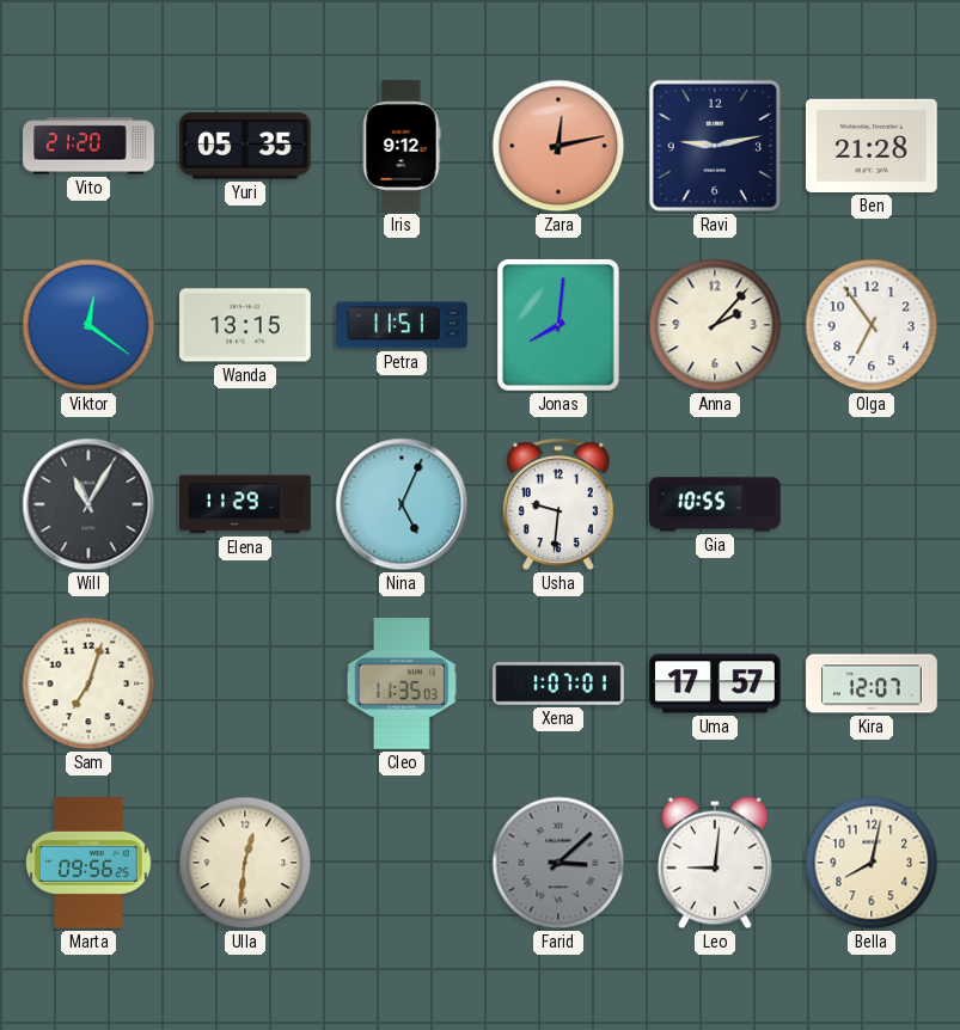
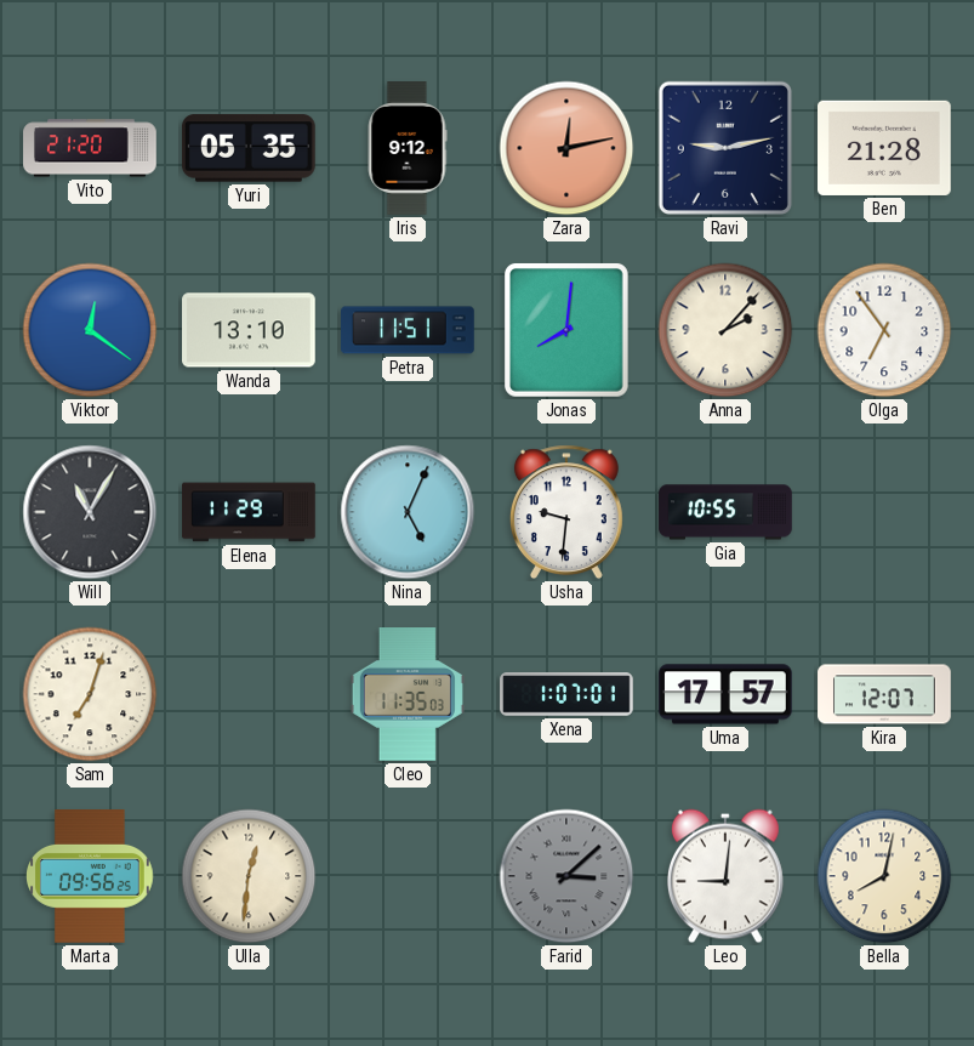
Wanda: 13:15 -> 13:10 (250, 330)
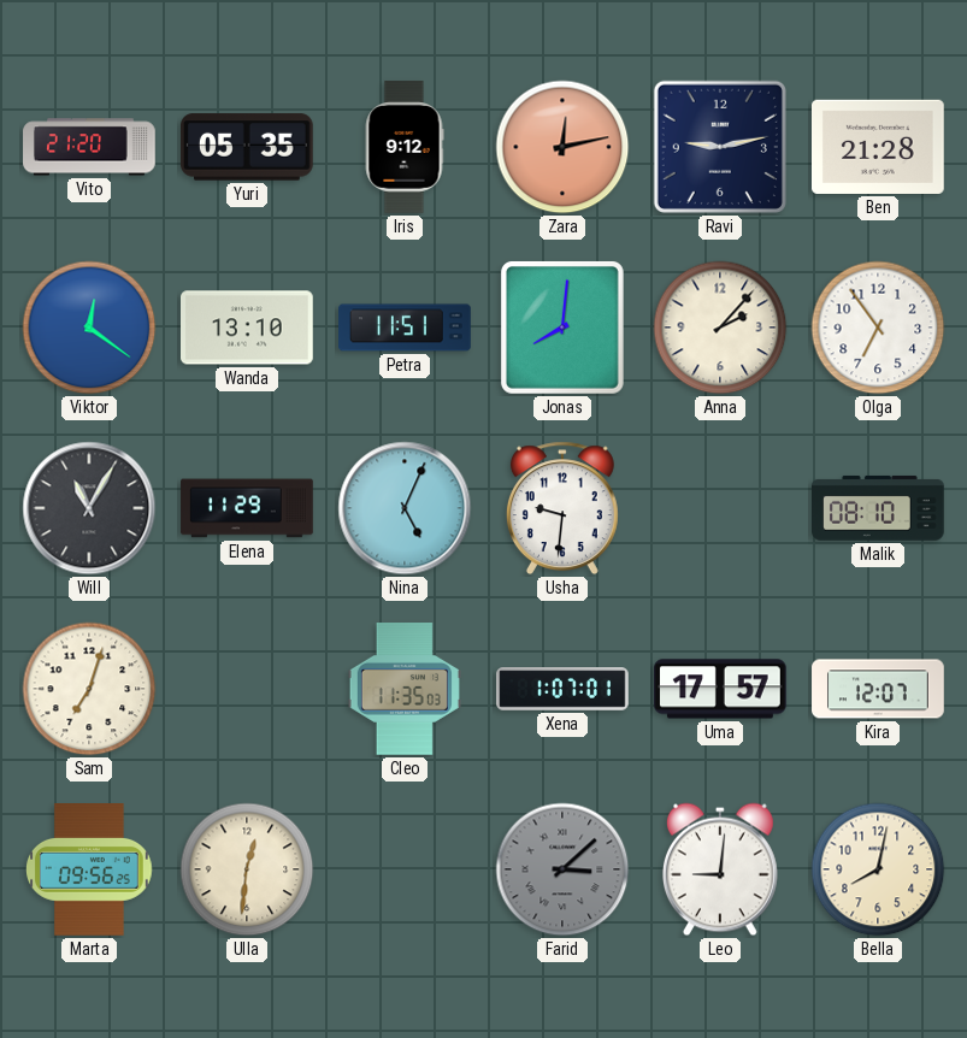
Gia: 10:55 -> none (725, 512)
Malik: none -> 08:10 (879, 508)
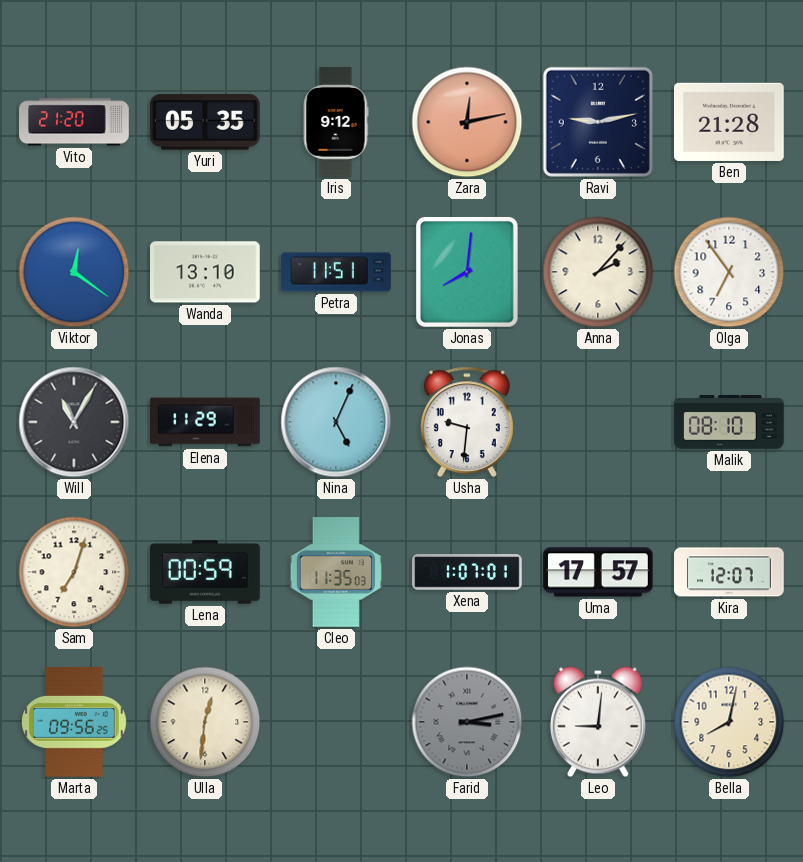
Lena: none -> 00:59 (205, 572)
Farid: 3:08 -> 3:13 (467, 722)
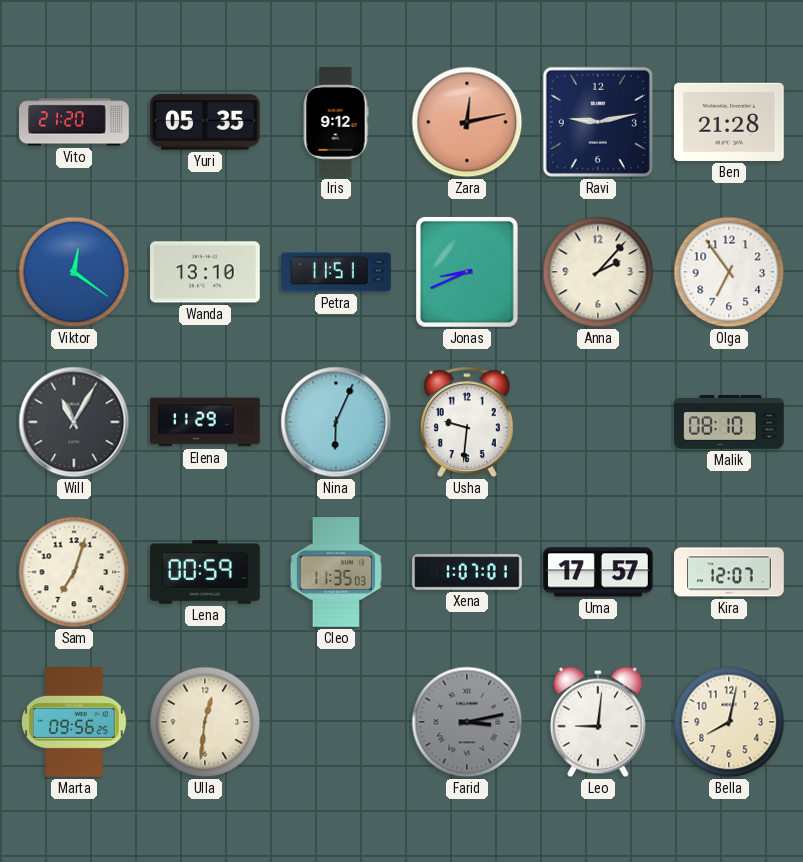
Jonas: 8:01 -> 8:41 (467, 272)
Nina: 5:04 -> 6:04 (336, 422)
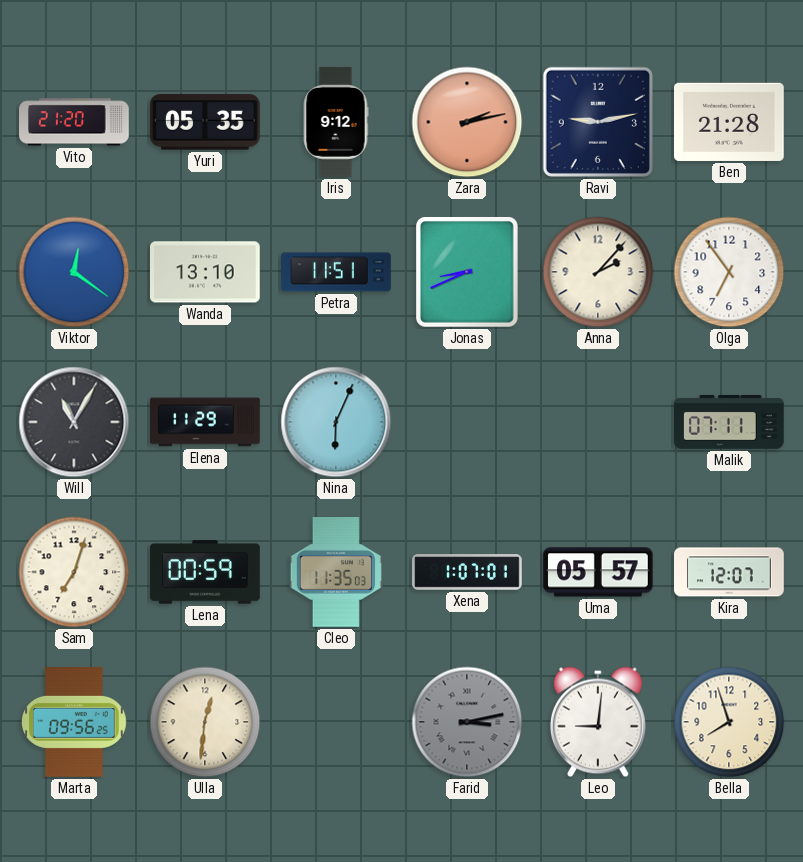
Zara: 12:13 -> 2:13 (467, 122)
Usha: 9:31 -> none (467, 422)
Malik: 08:10 -> 07:11 (730, 422)
Uma: 17:57 -> 05:57 (599, 572)
Bella: 8:02 -> 7:57 (729, 722)
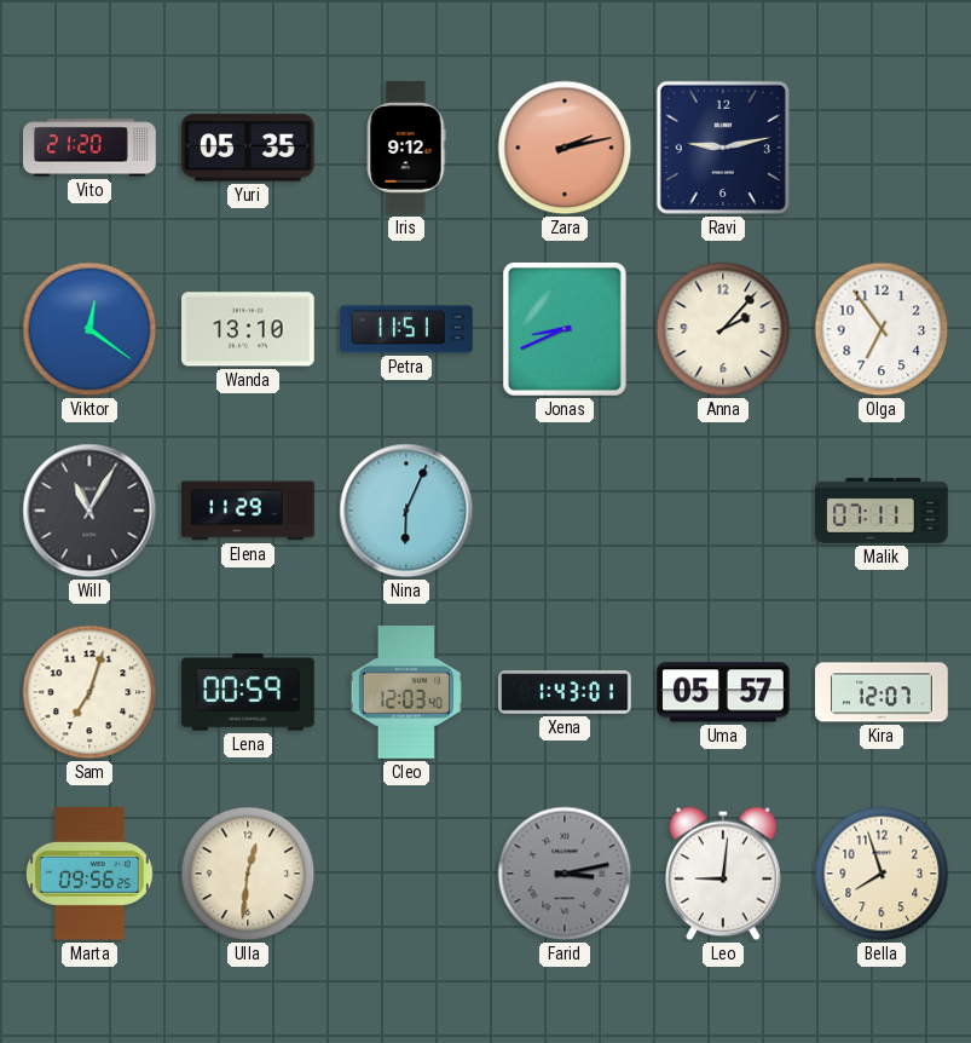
Ben: 21:28 -> none (730, 122)
Cleo: 11:35 -> 12:03 (406, 692)
Xena: 1:07 -> 1:43 (565, 692)
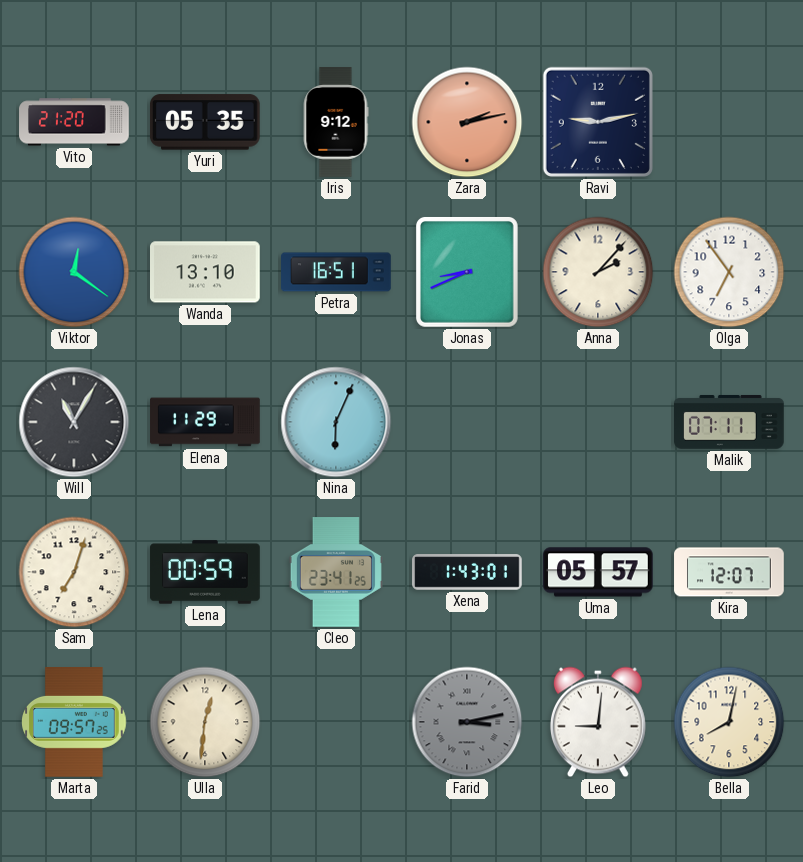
Petra: 11:51 -> 16:51 (336, 272)
Cleo: 12:03 -> 23:41 (336, 572)
Marta: 09:56 -> 09:57 (74, 723)
Bella: 7:57 -> 8:02 (729, 722)
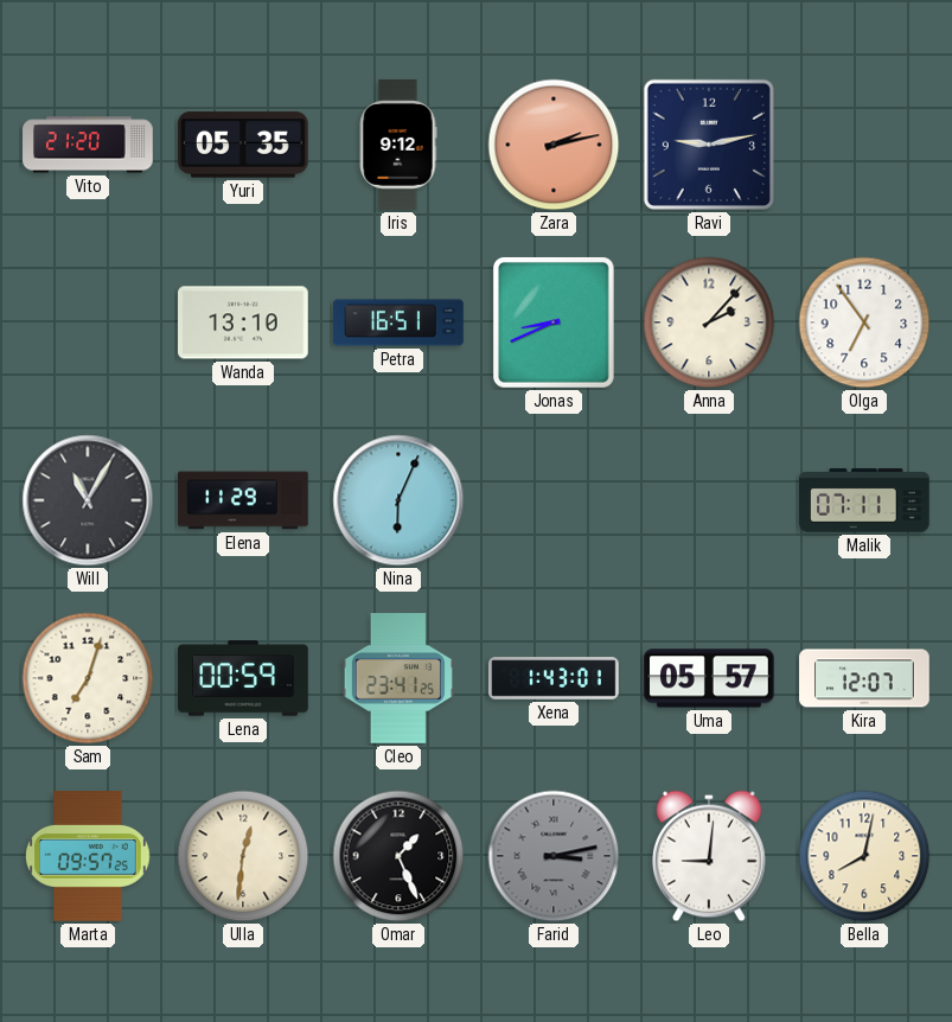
Viktor: 12:21 -> none (74, 272)
Omar: none -> 1:26 (398, 856)
